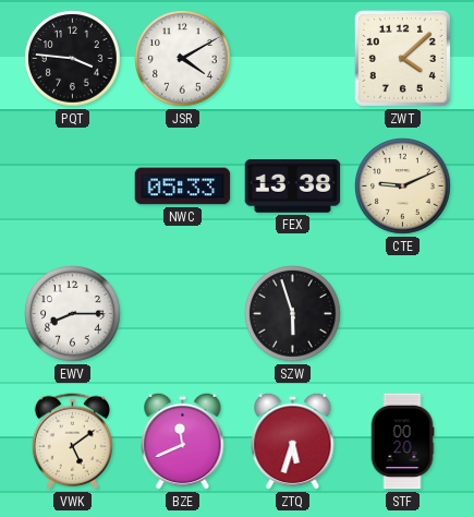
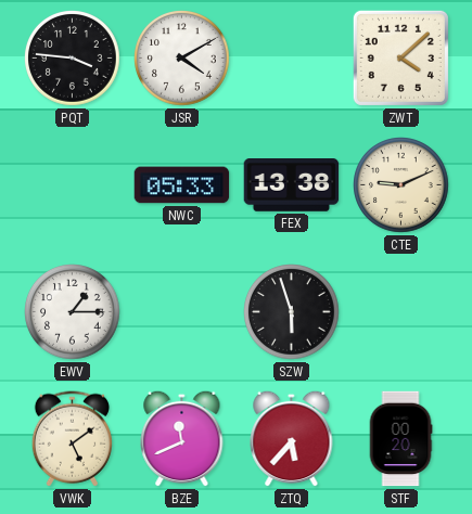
EWV: 8:15 -> 1:15 (73, 312)
ZTQ: 5:33 -> 5:37 (292, 438)
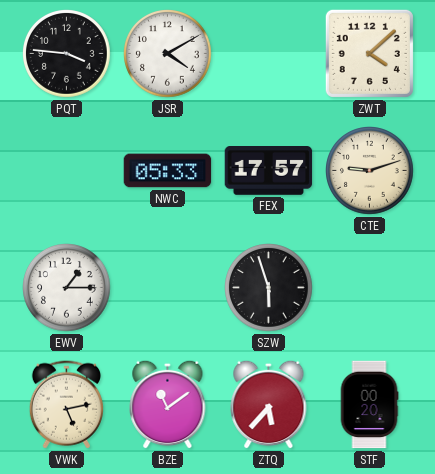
FEX: 13:38 -> 17:57 (269, 171)
CTE: 9:11 -> 9:12 (370, 171)
VWK: 5:09 -> 5:13 (66, 405)
BZE: 11:41 -> 11:09 (168, 404)
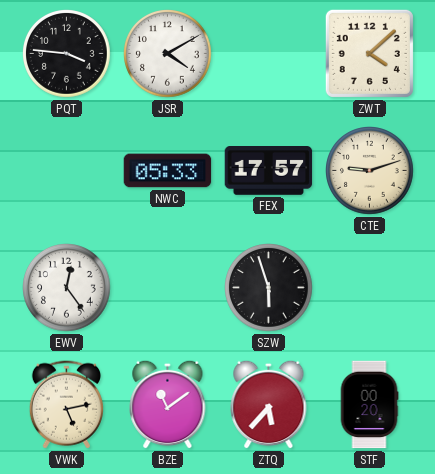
EWV: 1:15 -> 12:24 (67, 288)
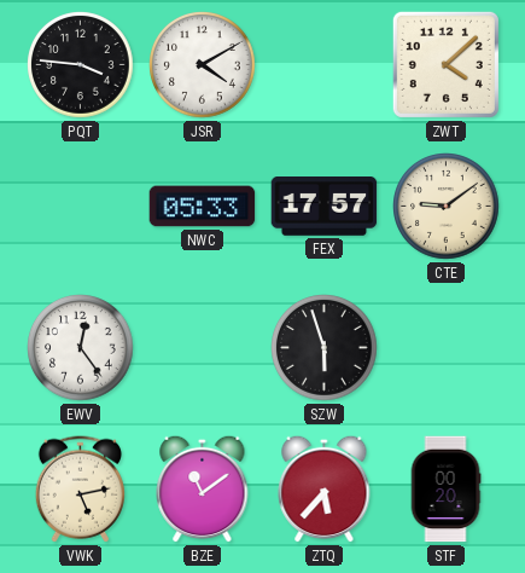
CTE: 9:12 -> 9:09 (447, 207)
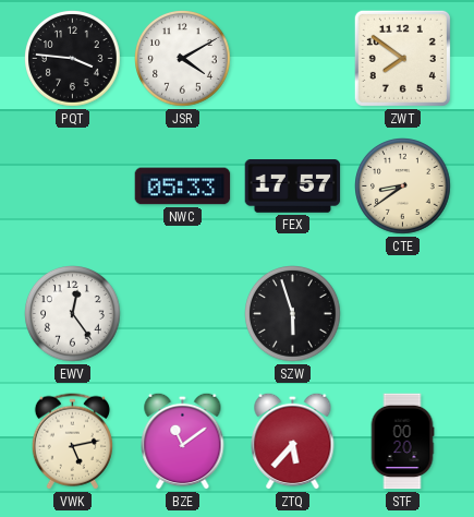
ZWT: 4:08 -> 7:51 (402, 58)
CTE: 9:09 -> 8:39 (403, 187)
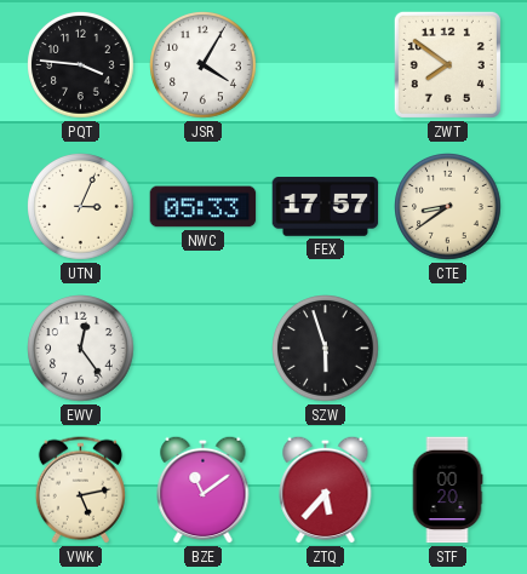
JSR: 4:10 -> 4:05 (204, 65)
UTN: none -> 3:04 (81, 207)
